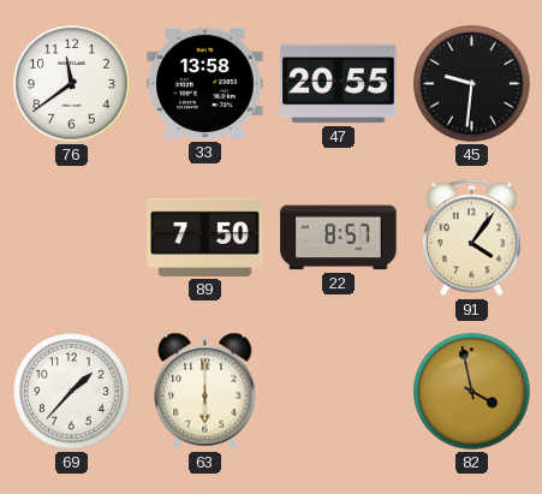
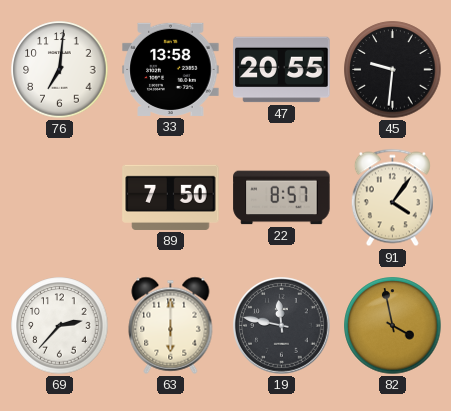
76: 11:39 -> 7:01 (60, 70)
69: 1:37 -> 2:37 (60, 326)
19: none -> 11:47 (282, 326)
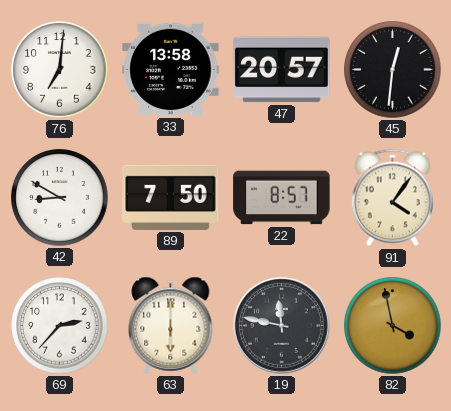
47: 20:55 -> 20:57 (282, 70)
45: 9:31 -> 12:31 (393, 70)
42: none -> 8:50 (60, 198)
